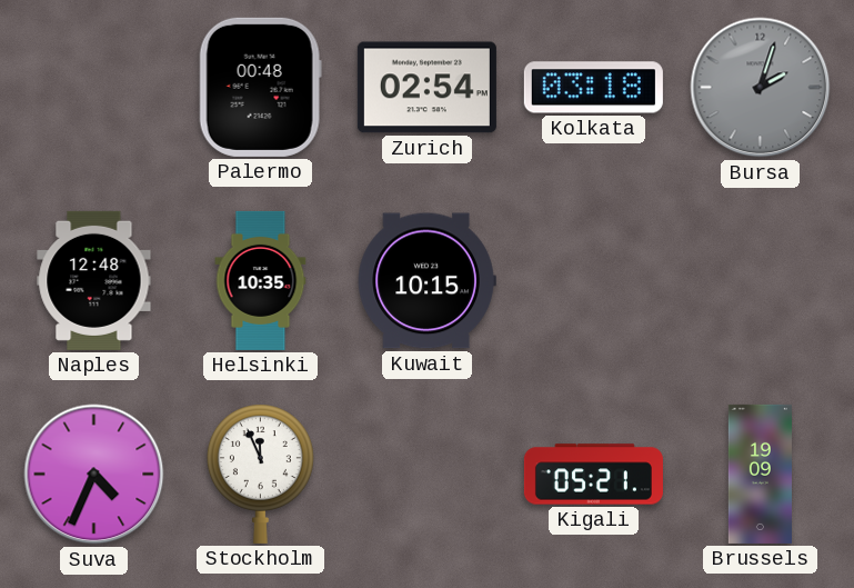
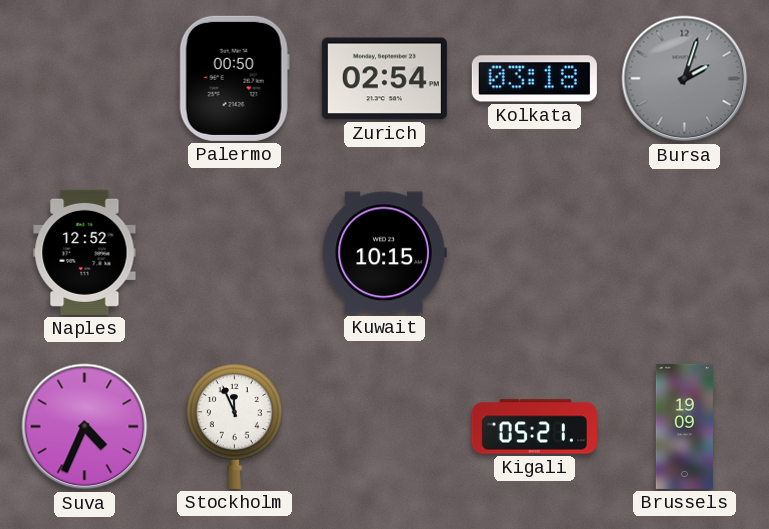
Palermo: 00:48 -> 00:50 (234, 78)
Naples: 12:48 -> 12:52 (85, 252)
Helsinki: 10:35 -> none (261, 280)
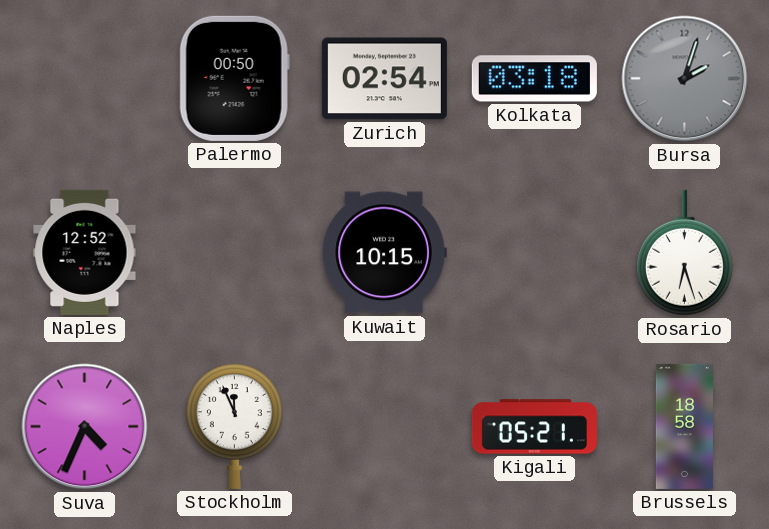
Rosario: none -> 6:27 (684, 253)
Brussels: 19:09 -> 18:58 (684, 426)
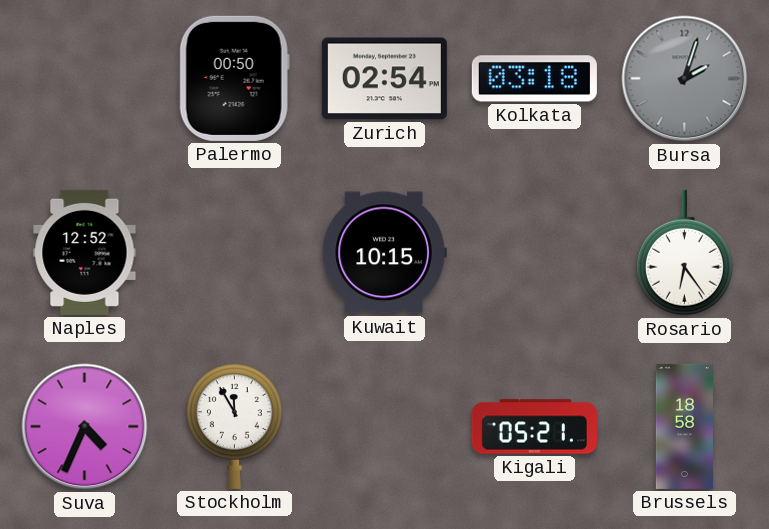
Rosario: 6:27 -> 6:24 (684, 253)
Stockholm: 11:56 -> 11:55 (234, 426)
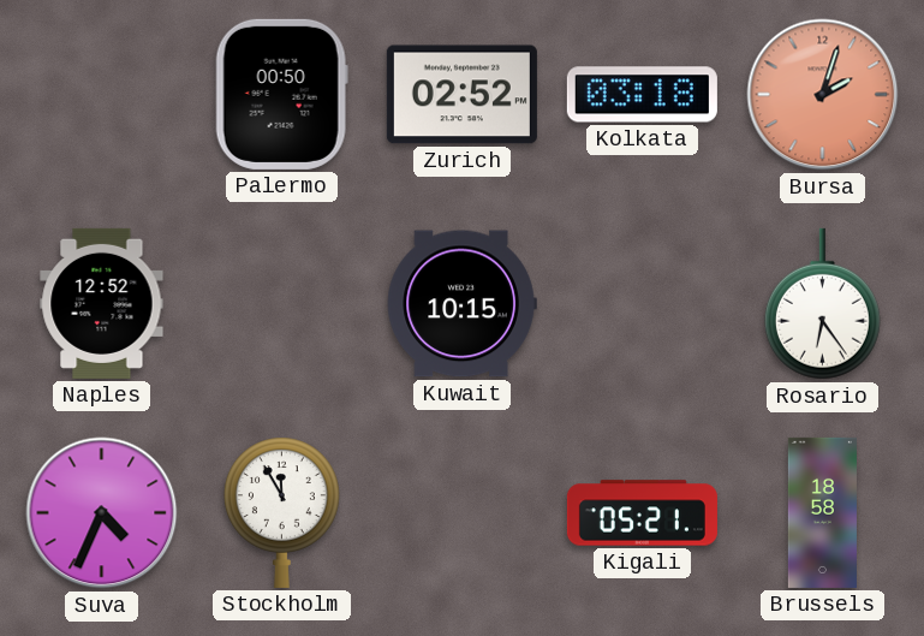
Zurich: 02:54 -> 02:52 (461, 95)
Bursa dial: grey -> salmon (823, 95)
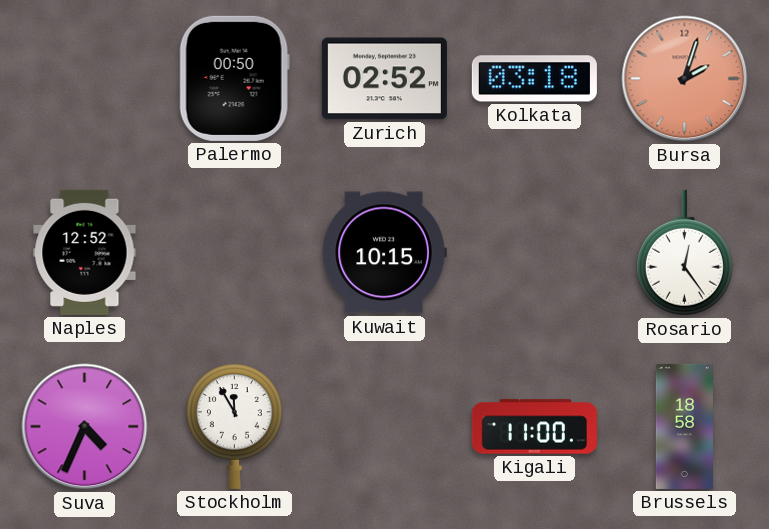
Rosario: 6:24 -> 12:24 (684, 253)
Kigali: 05:21 -> 11:00 (534, 427)
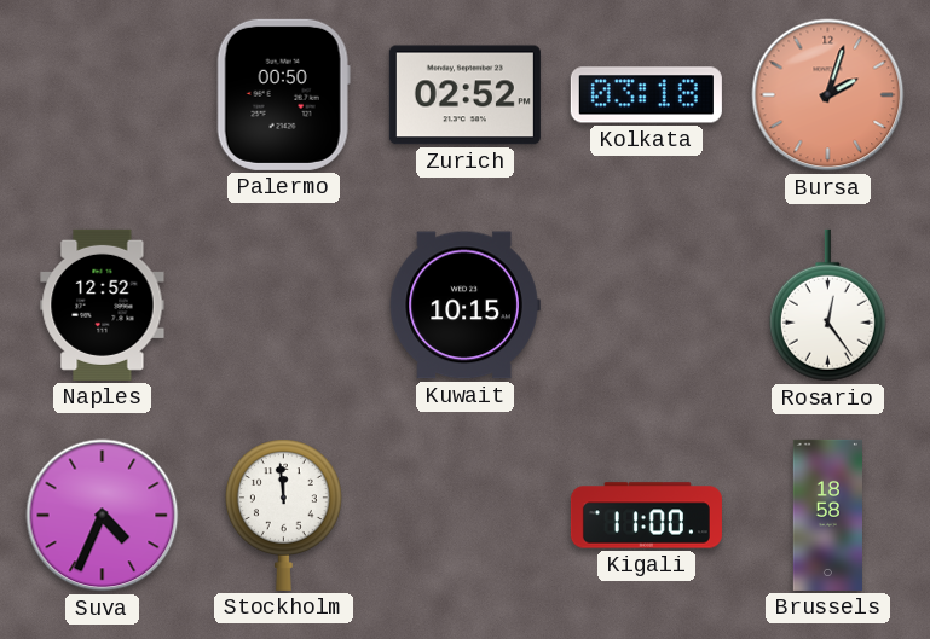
Stockholm: 11:55 -> 11:59 (283, 515)
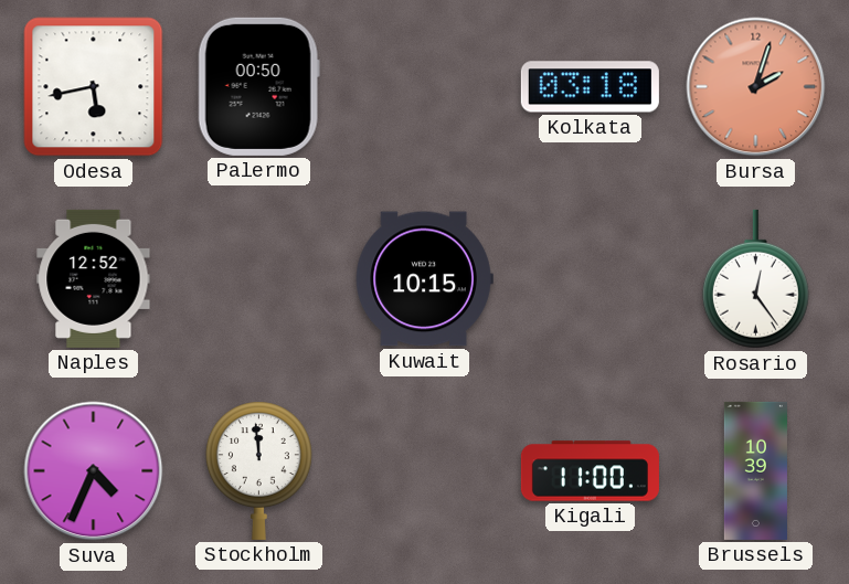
Odesa: none -> 5:43 (94, 87)
Zurich: 02:52 -> none (464, 95)
Brussels: 18:58 -> 10:39 (755, 470)
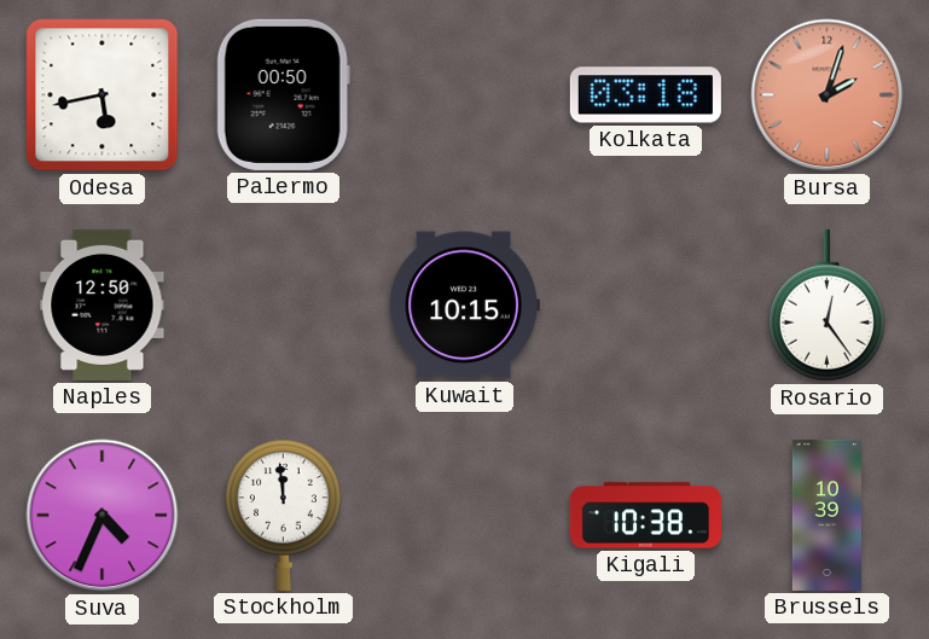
Naples: 12:52 -> 12:50 (103, 304)
Kigali: 11:00 -> 10:38 (645, 516)
